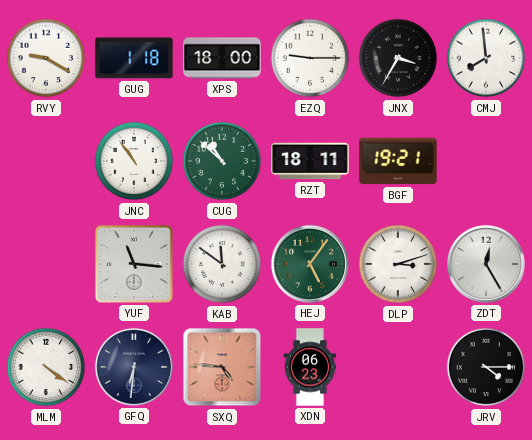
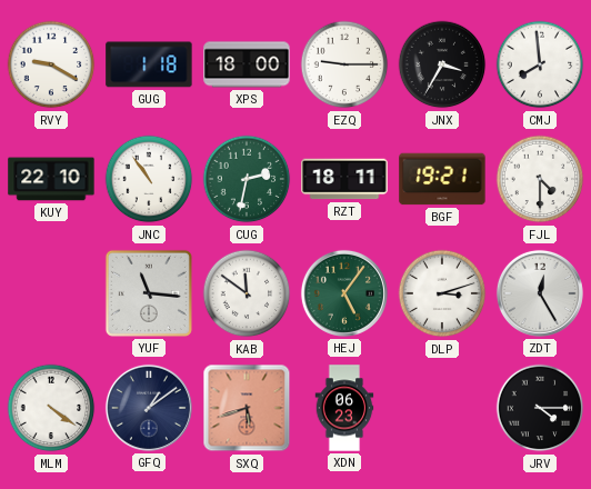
KUY: none -> 22:10 (51, 179)
CUG: 10:52 -> 2:32 (247, 179)
FJL: none -> 4:30 (540, 179)
GFQ: 6:31 -> 1:09 (149, 408)
SXQ: 4:46 -> 5:42 (247, 408)
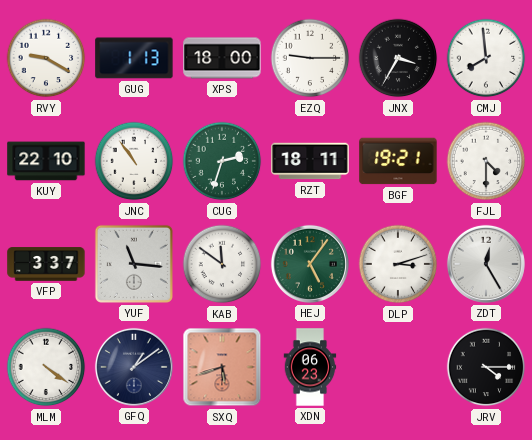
GUG: 1:18 -> 1:13 (134, 58)
CUG: 2:32 -> 2:33 (222, 161)
VFP: none -> 3:37 (46, 264)
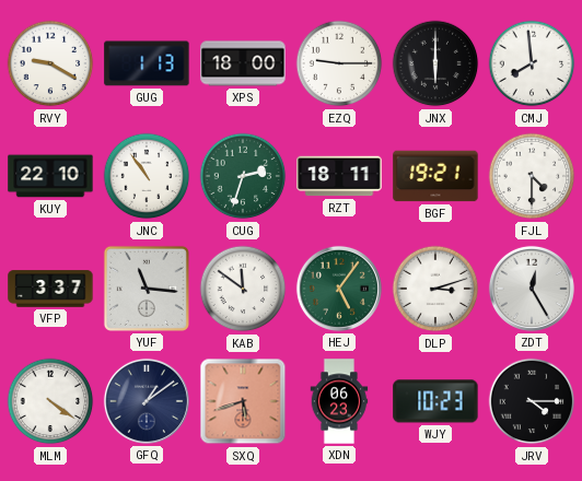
JNX: 3:35 -> 6:00 (435, 63)
WJY: none -> 10:23 (435, 401)
